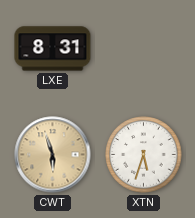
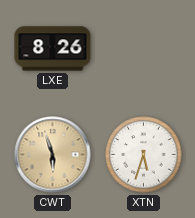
LXE: 8:31 -> 8:26 (53, 49)
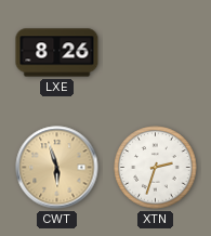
XTN: 5:33 -> 2:33 (156, 168)
